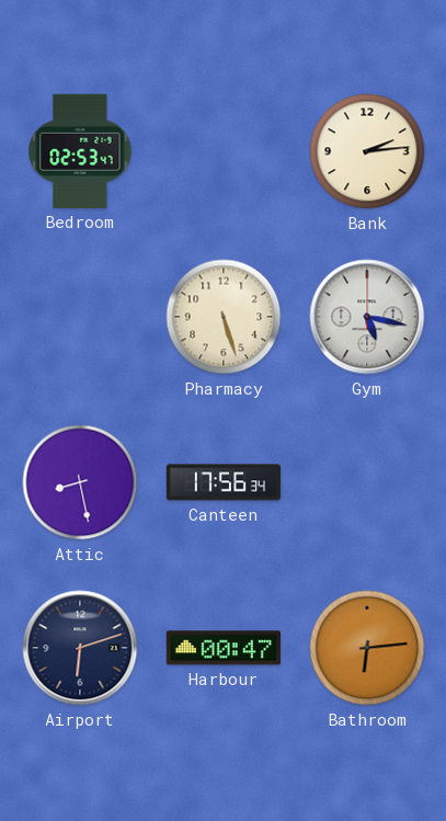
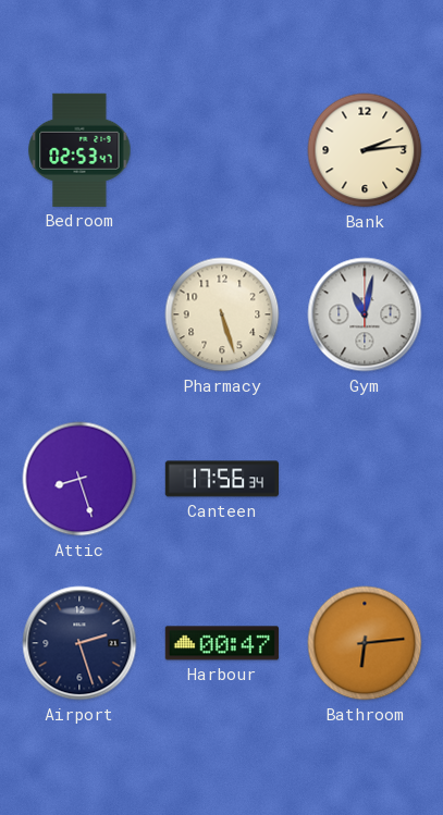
Gym: 5:17 -> 11:02 (365, 314)
Attic: 8:28 -> 8:27 (79, 479)
Airport: 6:12 -> 2:27 (79, 643)
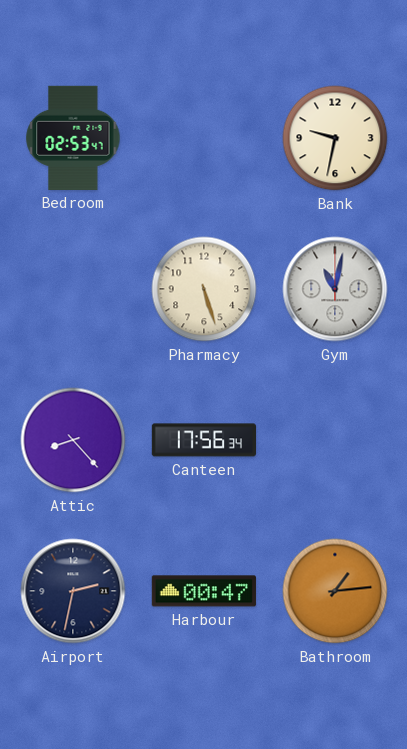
Bank: 2:14 -> 9:32 (335, 138)
Attic: 8:27 -> 8:23 (73, 440)
Airport: 2:27 -> 2:32 (73, 591)
Bathroom: 6:14 -> 1:14 (335, 591)
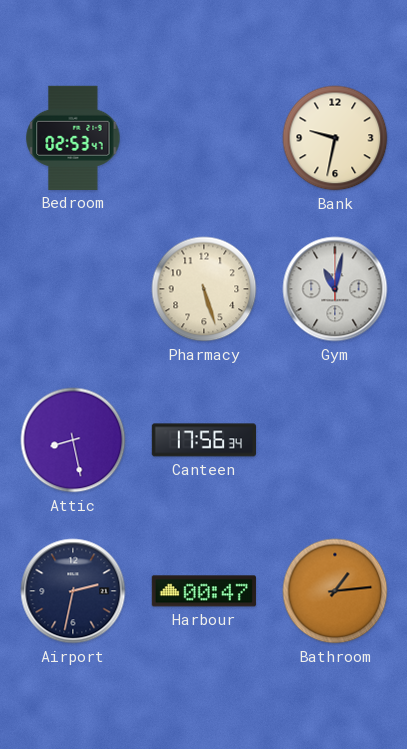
Attic: 8:23 -> 8:28 (73, 440)
